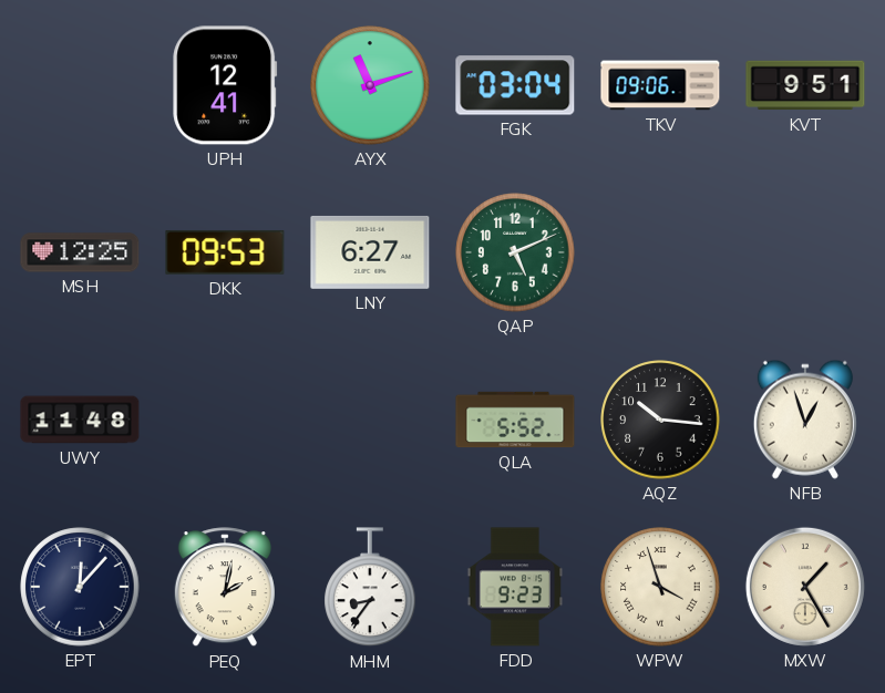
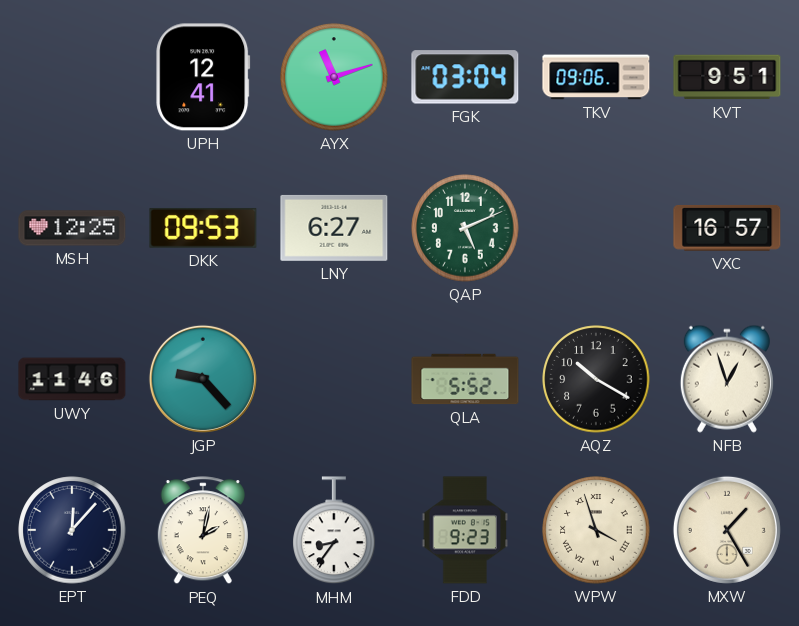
VXC: none -> 16:57 (727, 228)
UWY: 11:48 -> 11:46 (72, 379)
JGP: none -> 9:23 (203, 379)
AQZ: 10:16 -> 10:20 (596, 379)
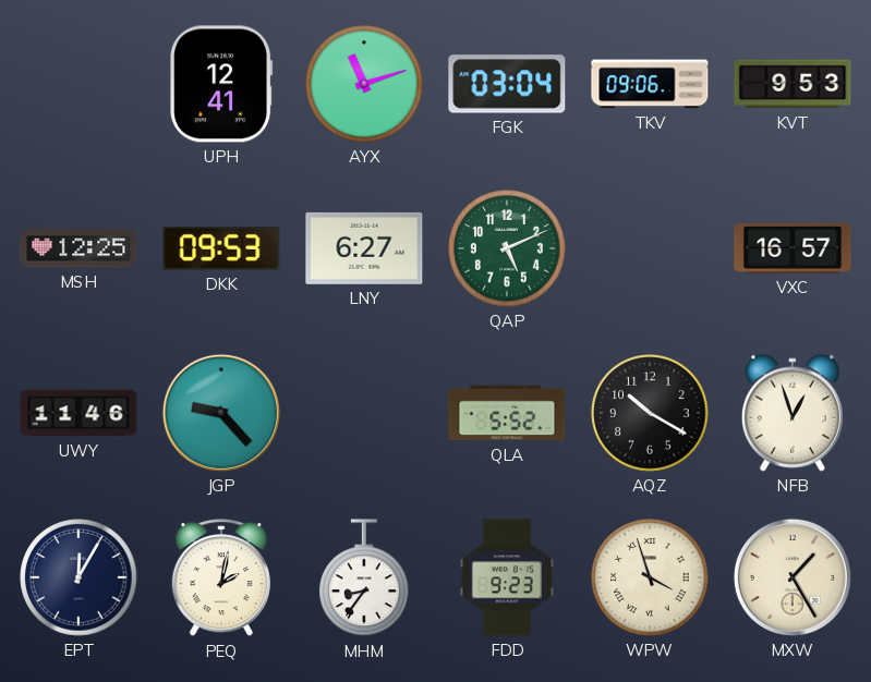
KVT: 9:51 -> 9:53 (793, 84)
EPT: 12:07 -> 12:05 (78, 577)
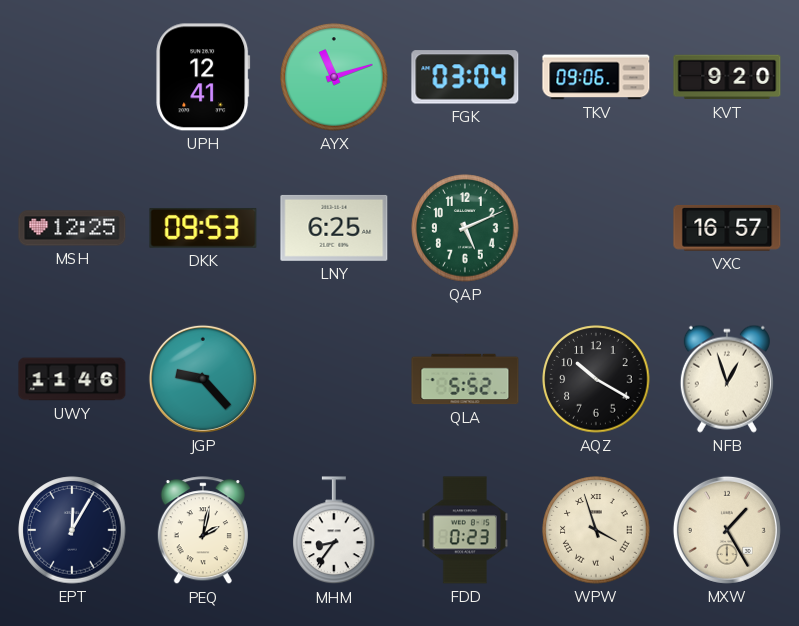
KVT: 9:53 -> 9:20 (727, 77)
LNY: 6:27 -> 6:25 (334, 228)
FDD: 9:23 -> 0:23 (464, 530)
